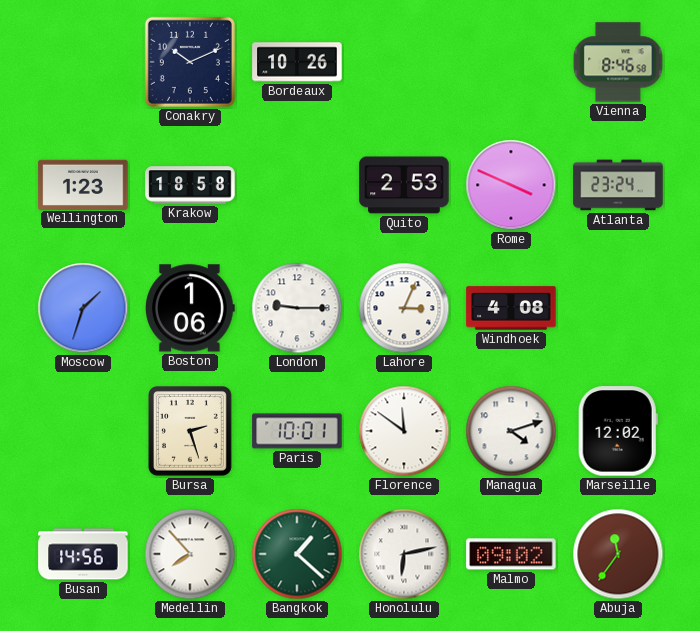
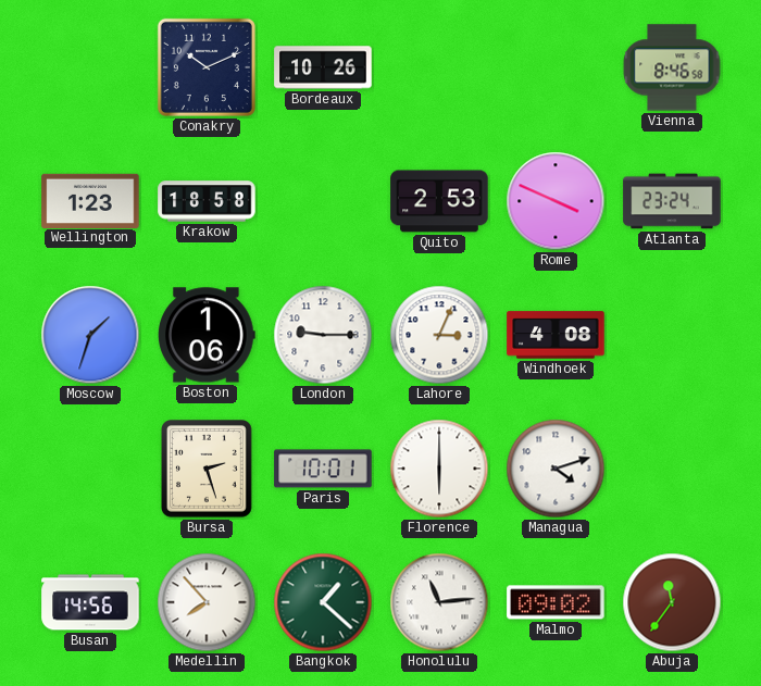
Florence: 11:51 -> 6:00 (439, 469)
Marseille: 12:02 -> none (618, 431)
Honolulu: 6:13 -> 11:14 (439, 602)
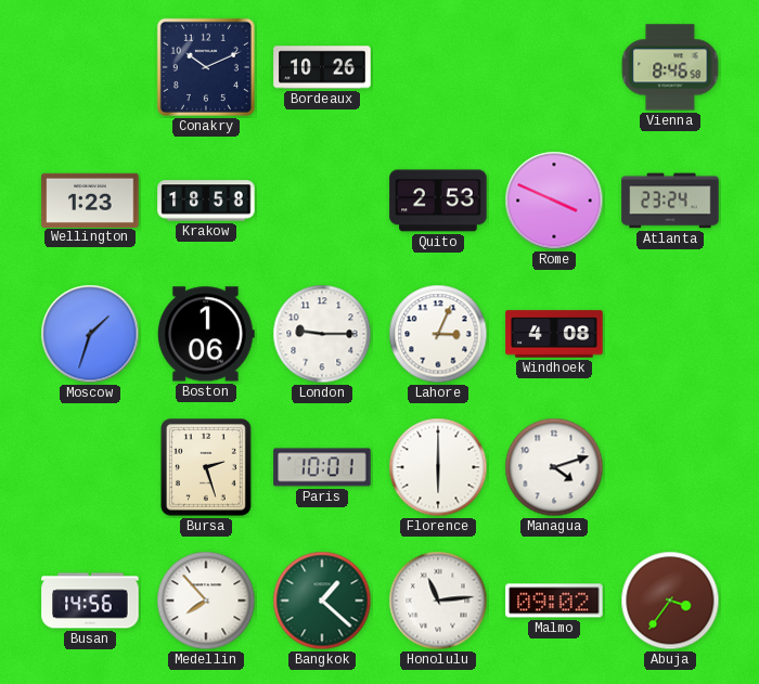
Abuja: 11:36 -> 3:36 (670, 601)
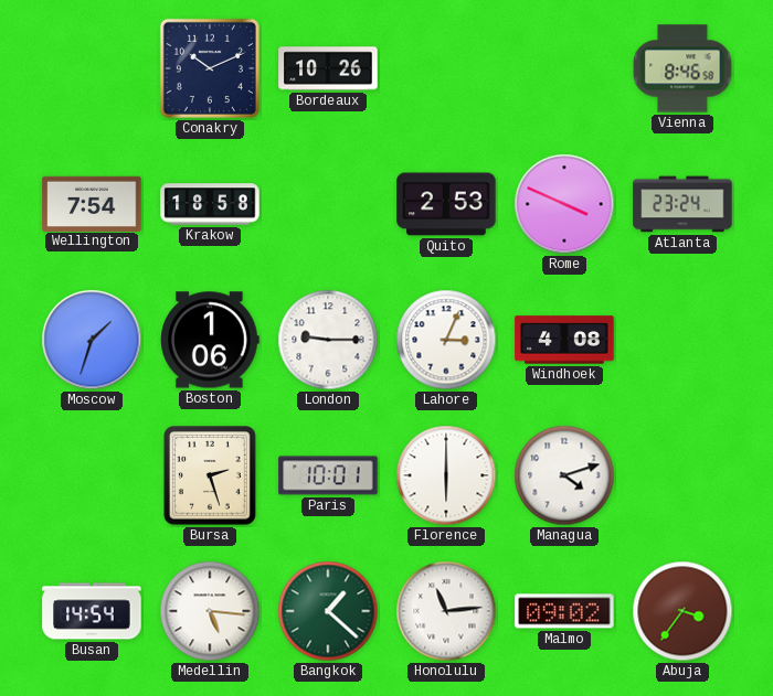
Wellington: 1:23 -> 7:54 (92, 203)
Busan: 14:56 -> 14:54 (92, 611)
Medellin: 7:53 -> 5:16 (210, 611)
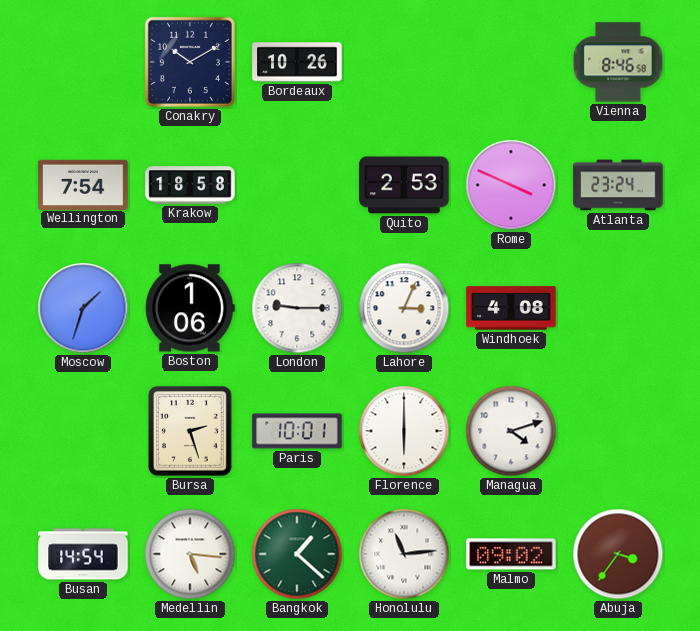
Conakry: 10:11 -> 10:10 (190, 62)
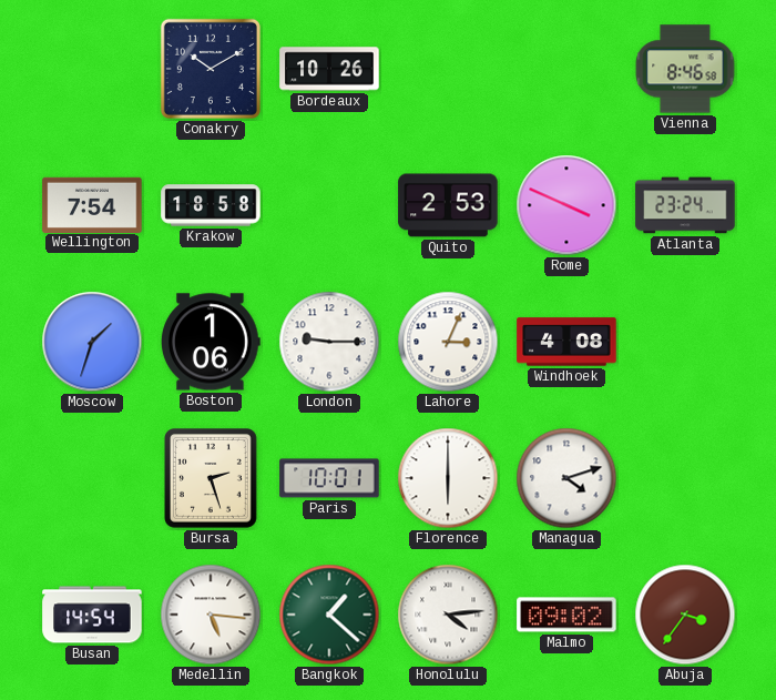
Honolulu: 11:14 -> 4:14 (448, 615)
